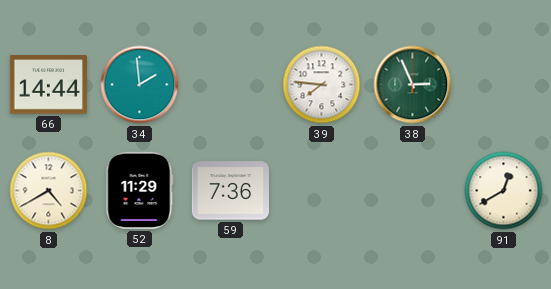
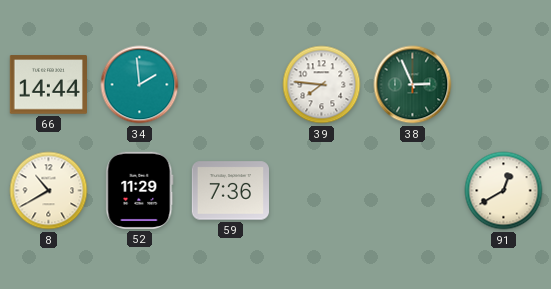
8: 4:40 -> 10:40 (49, 191)
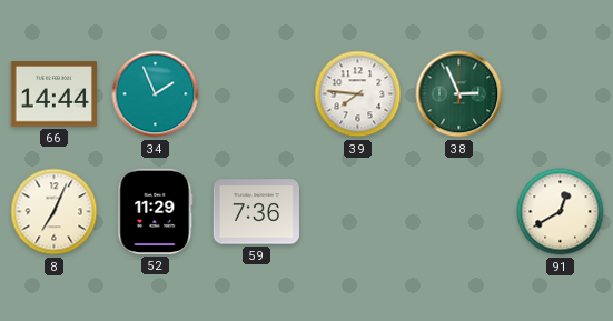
34: 1:59 -> 1:56 (156, 94)
8: 10:40 -> 7:04 (55, 212)
